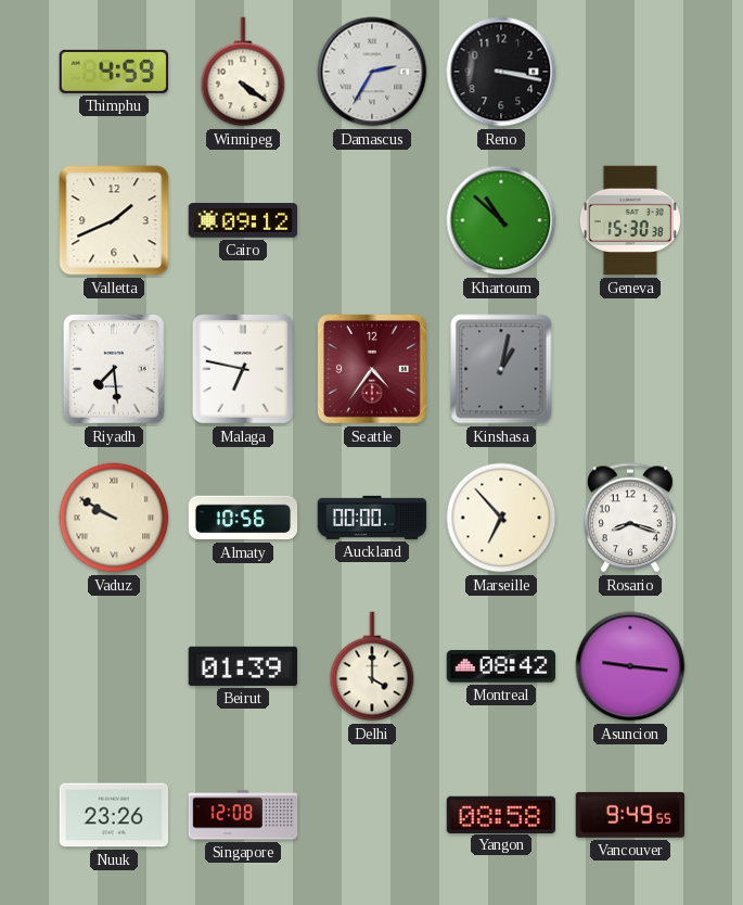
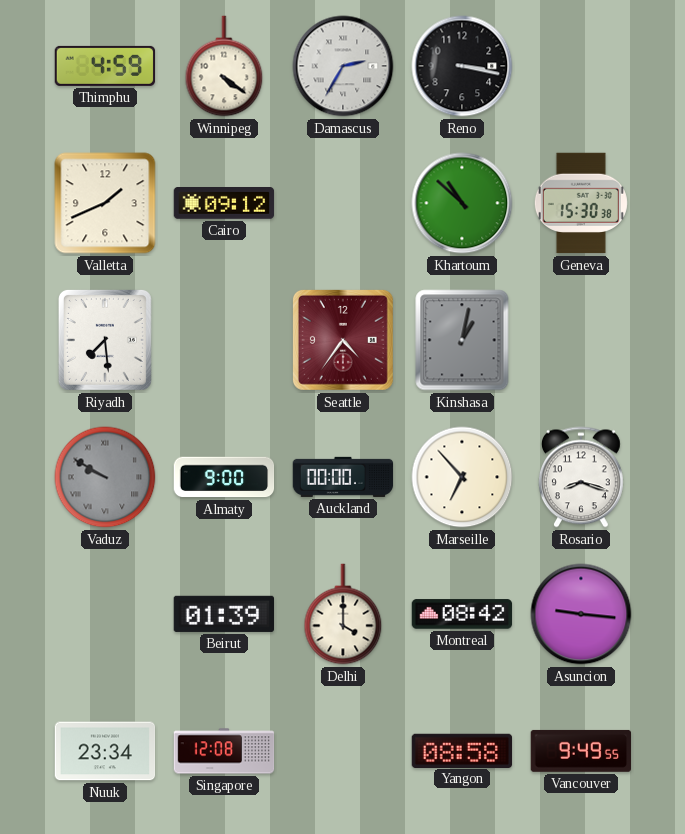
Malaga: 6:47 -> none (243, 369)
Vaduz dial: cream -> grey (105, 477)
Almaty: 10:56 -> 9:00 (224, 477)
Nuuk: 23:26 -> 23:34 (105, 751)
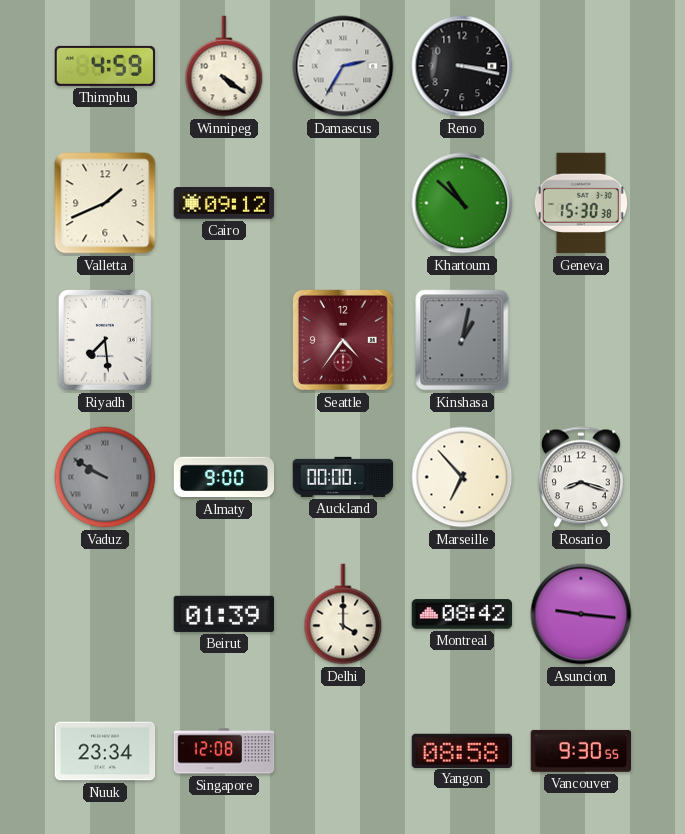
Vancouver: 9:49 -> 9:30 (580, 751)
